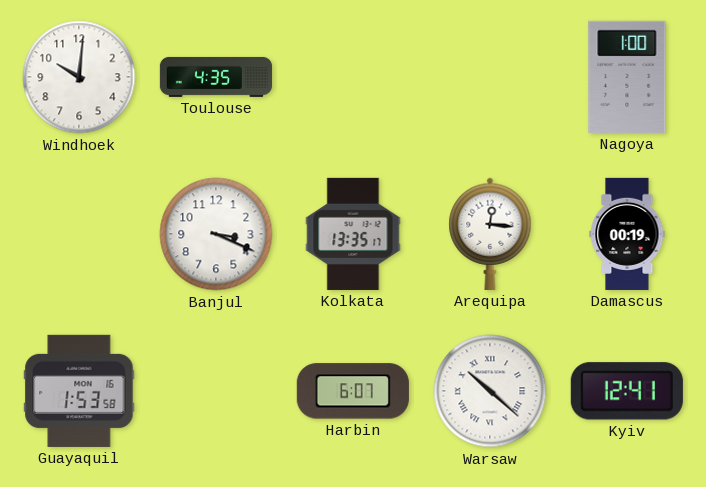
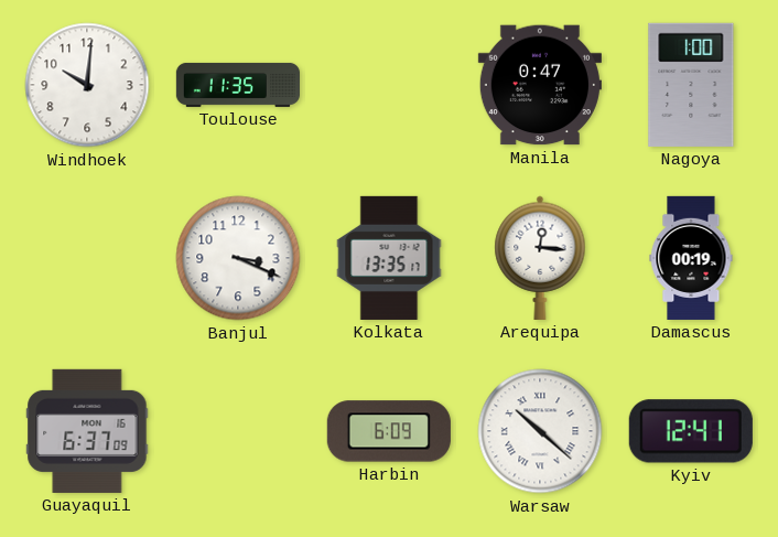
Toulouse: 4:35 -> 11:35 (237, 85)
Manila: none -> 0:47 (540, 85)
Guayaquil: 1:53 -> 6:37 (87, 431)
Harbin: 6:07 -> 6:09 (389, 431)
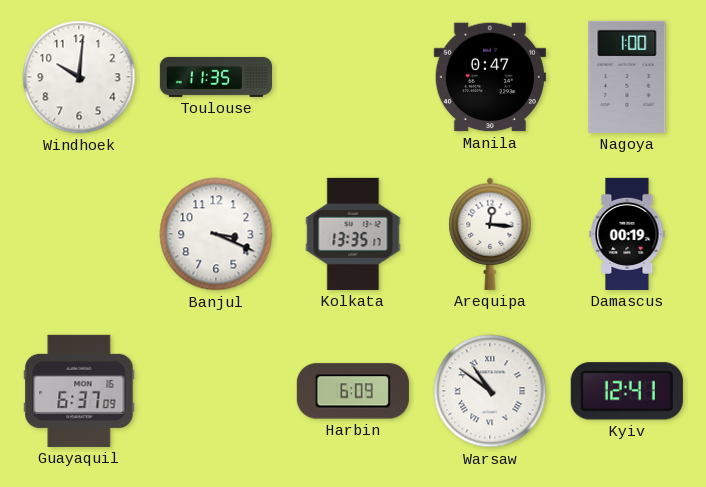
Warsaw: 10:22 -> 10:51 (490, 391)
